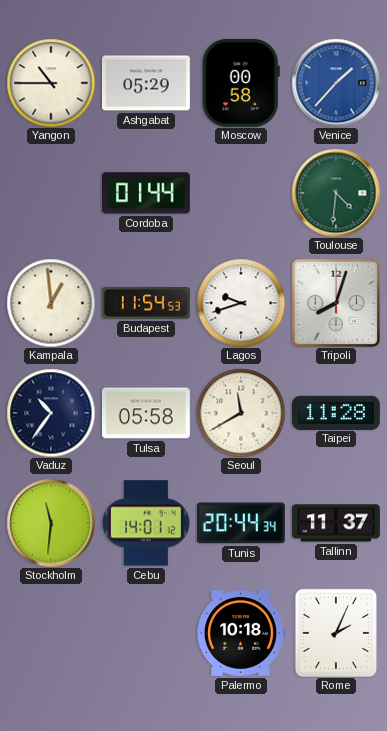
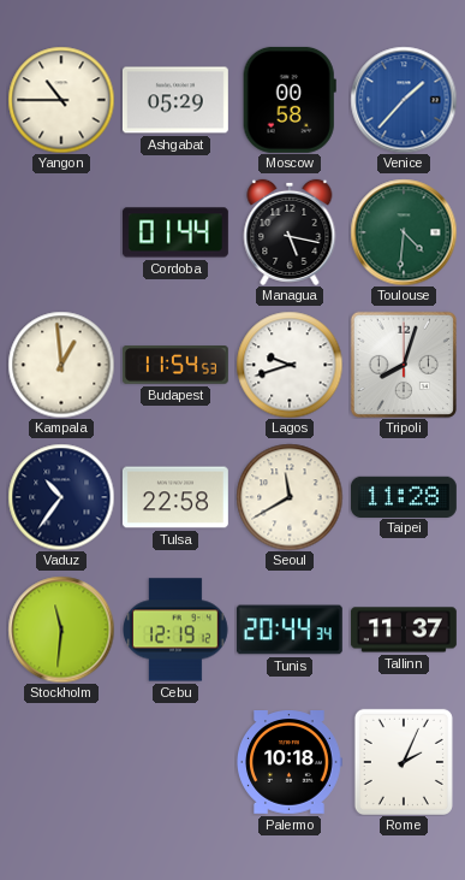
Managua: none -> 5:17 (290, 232)
Tulsa: 05:58 -> 22:58 (175, 497)
Cebu: 14:01 -> 12:19 (175, 630)
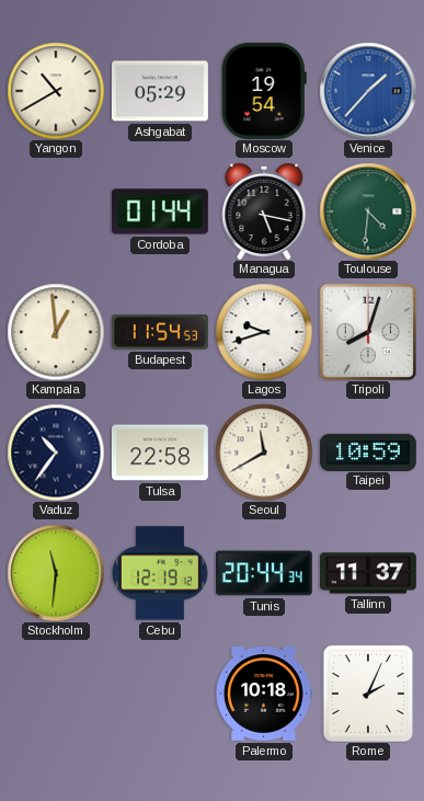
Yangon: 10:45 -> 10:40 (56, 91)
Moscow: 00:58 -> 19:54 (264, 91)
Taipei: 11:28 -> 10:59 (368, 451)
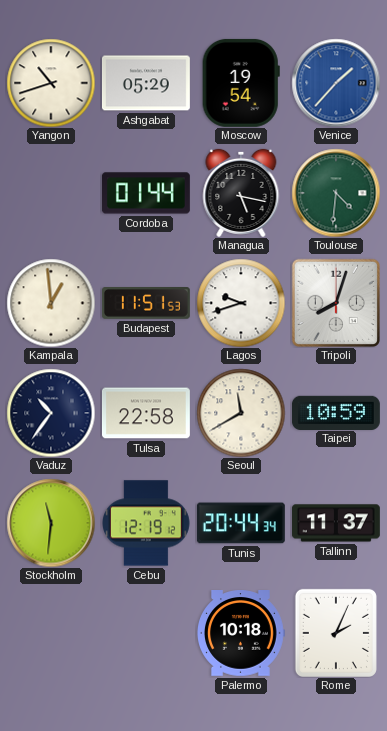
Yangon: 10:40 -> 10:42 (51, 83)
Budapest: 11:54 -> 11:51 (146, 304)
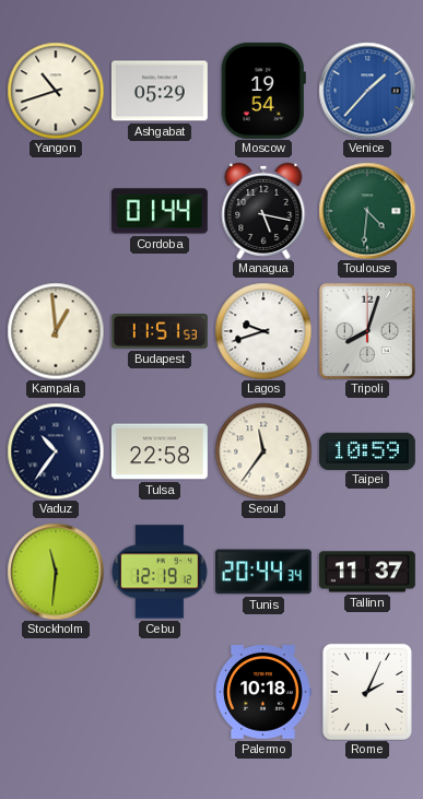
Seoul: 11:40 -> 11:36 (263, 451)
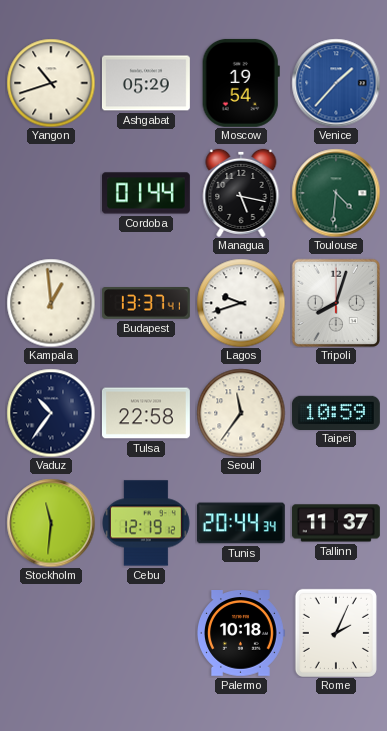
Budapest: 11:51 -> 13:37 (146, 304)
